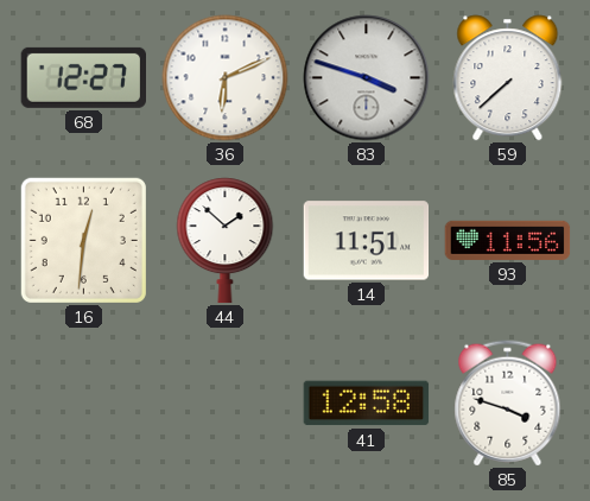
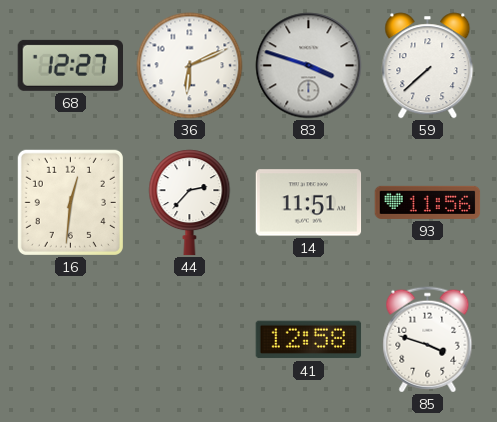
44: 1:52 -> 2:37 (190, 203)
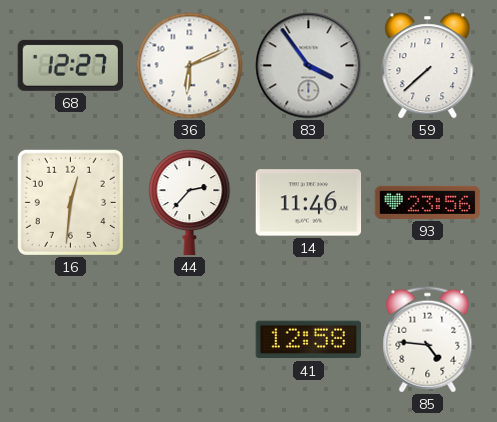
83: 3:48 -> 3:54 (309, 66)
14: 11:51 -> 11:46 (309, 203)
93: 11:56 -> 23:56 (428, 202)
85: 3:48 -> 4:46 (428, 340)
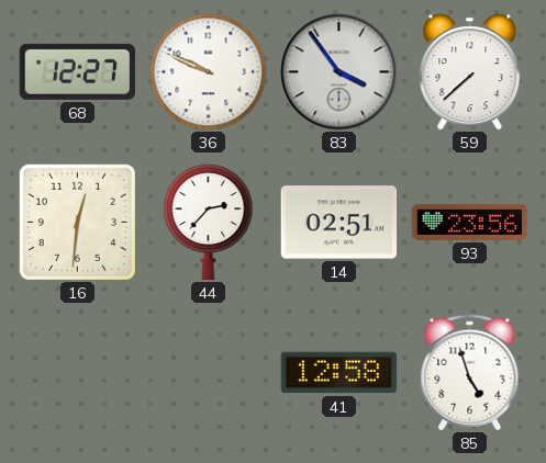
36: 6:11 -> 9:49 (209, 72)
14: 11:46 -> 02:51 (339, 223)
85: 4:46 -> 4:57 (470, 373)
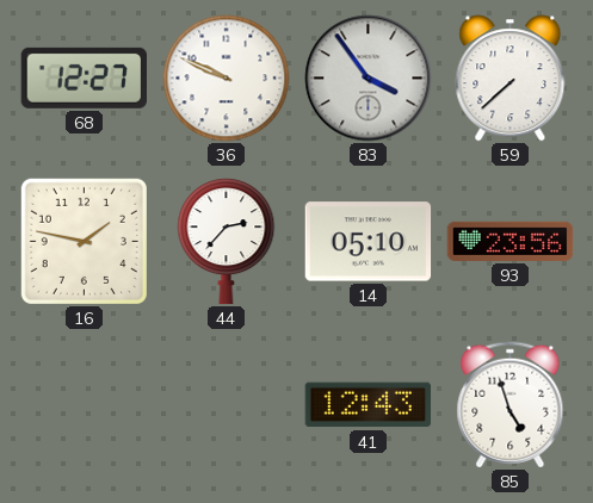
16: 12:31 -> 1:47 (84, 241)
14: 02:51 -> 05:10 (369, 242)
41: 12:58 -> 12:43 (369, 405)
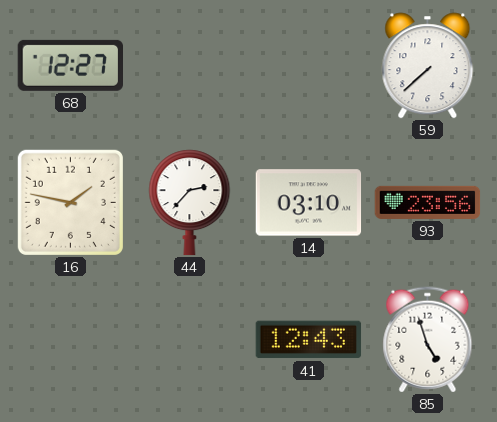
36: 9:49 -> none (227, 79)
83: 3:54 -> none (369, 79)
14: 05:10 -> 03:10 (309, 203)
